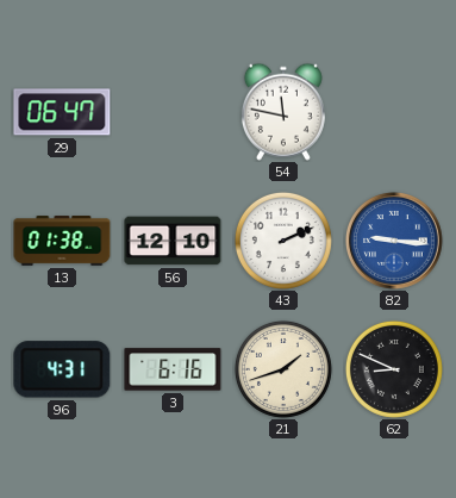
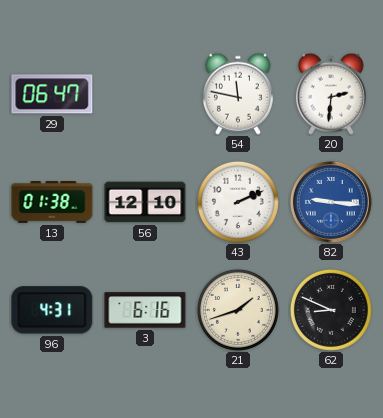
20: none -> 2:31 (331, 94)
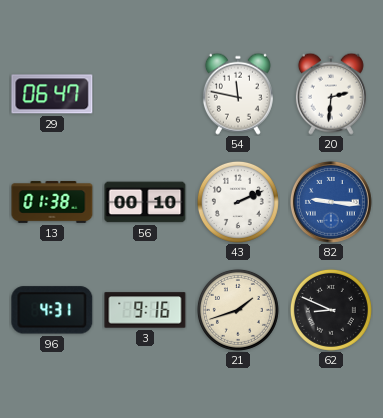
56: 12:10 -> 00:10 (145, 202)
3: 6:16 -> 9:16 (145, 310)
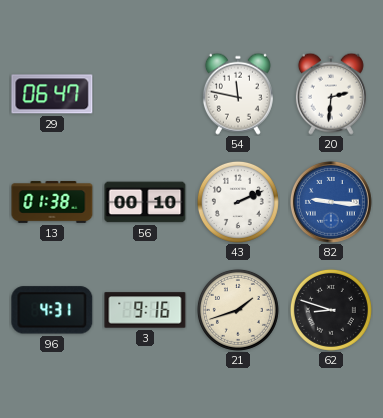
62: 8:49 -> 8:48 (331, 310)
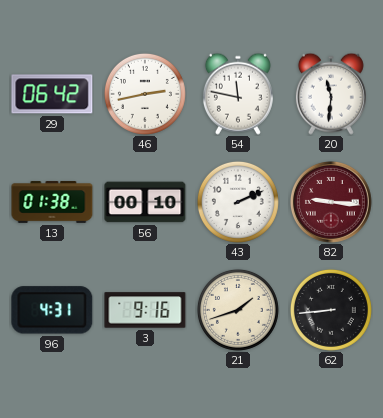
29: 06:47 -> 06:42 (52, 94)
46: none -> 2:43 (145, 94)
20: 2:31 -> 11:31 (331, 94)
82 dial: blue -> burgundy (331, 202)
62: 8:48 -> 8:44 (331, 310)
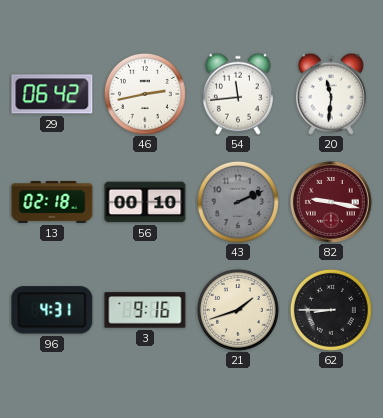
54: 11:47 -> 11:44 (238, 94)
13: 01:38 -> 02:18 (52, 202)
43 dial: white -> grey (238, 202)
82: 9:16 -> 9:17 (331, 202)
62: 8:44 -> 8:45 (331, 310)
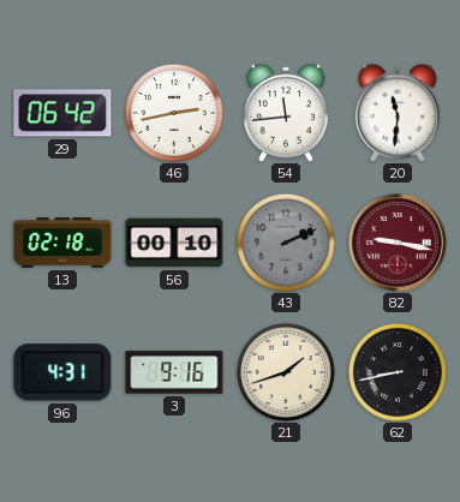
62: 8:45 -> 8:43 (398, 372)
